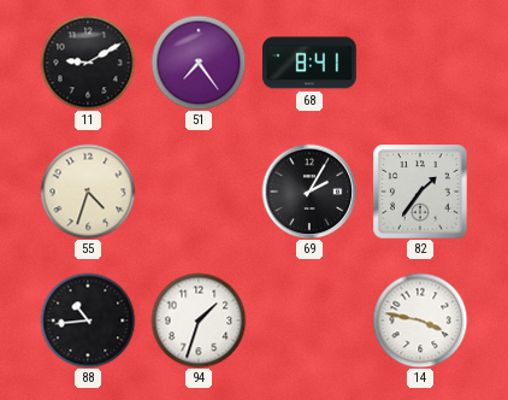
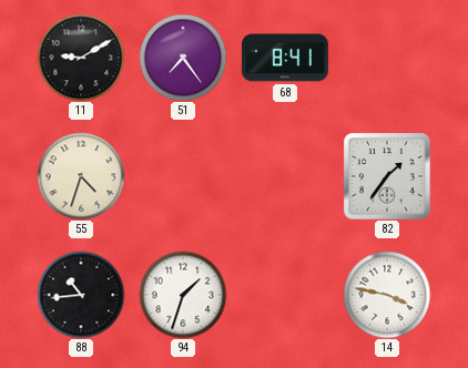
69: 2:05 -> none (309, 192)
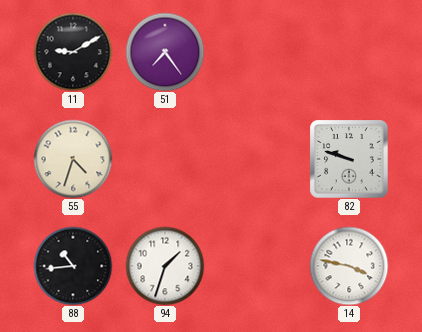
68: 8:41 -> none (285, 58)
82: 1:36 -> 9:48 (349, 159)
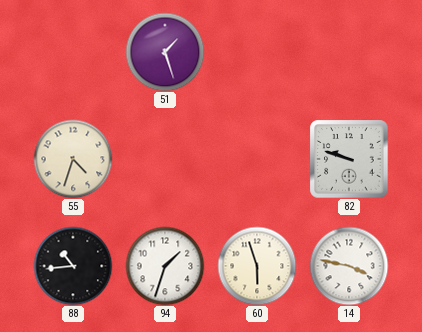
11: 9:10 -> none (73, 52)
51: 7:24 -> 1:27 (165, 52)
60: none -> 5:57 (257, 266)
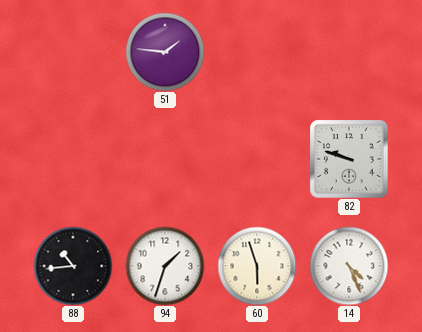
51: 1:27 -> 1:46 (165, 52)
55: 4:33 -> none (73, 159)
14: 3:47 -> 4:26 (349, 266)
